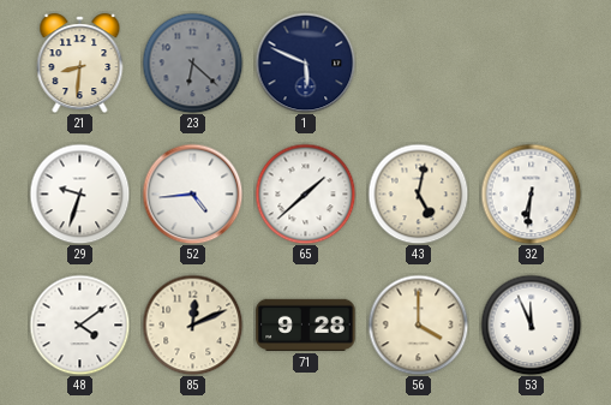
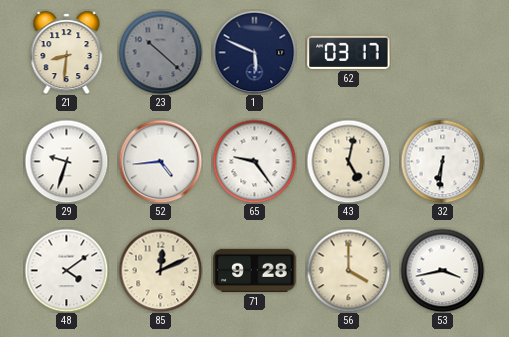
23: 6:22 -> 10:22 (160, 52)
62: none -> 03:17 (349, 52)
65: 1:38 -> 9:24 (254, 161)
53: 11:56 -> 3:43 (442, 270)
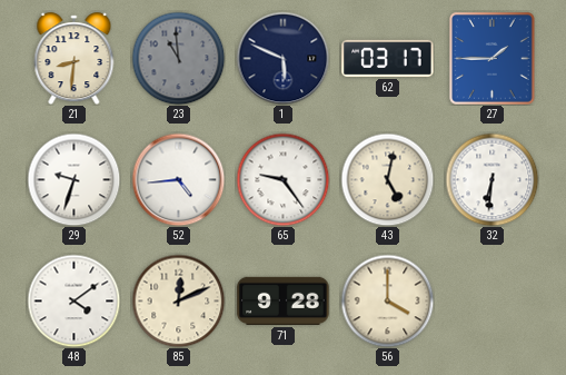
23: 10:22 -> 10:59 (178, 58)
27: none -> 1:45 (493, 59)
53: 3:43 -> none (442, 270)
